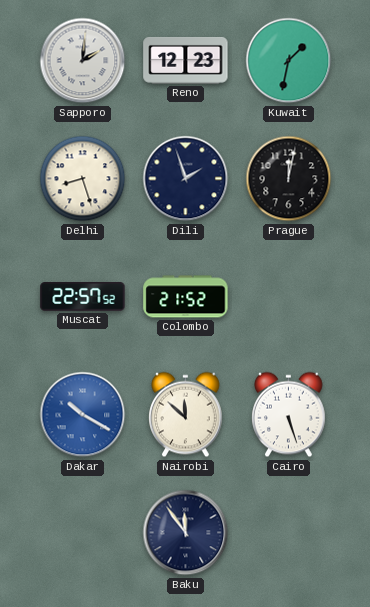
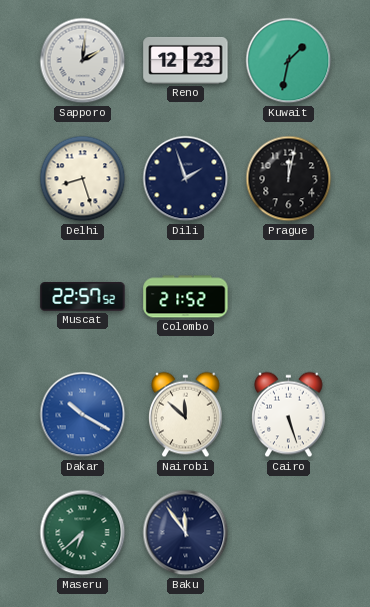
Maseru: none -> 6:38 (83, 533)
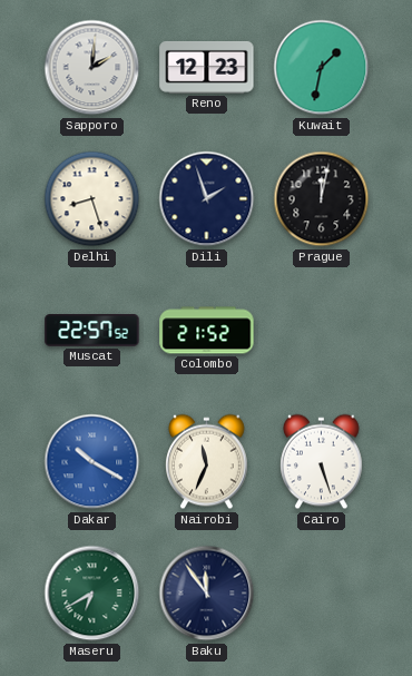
Nairobi: 11:52 -> 11:34 (207, 462)
Maseru: 6:38 -> 6:40 (92, 594)
